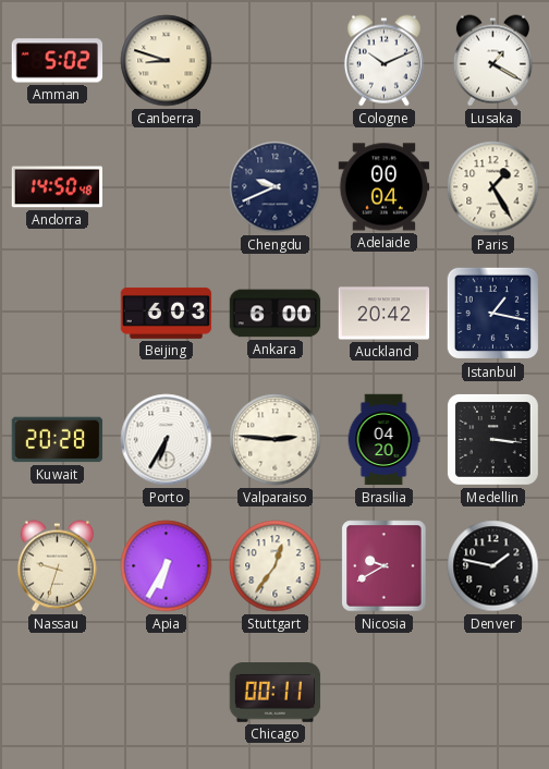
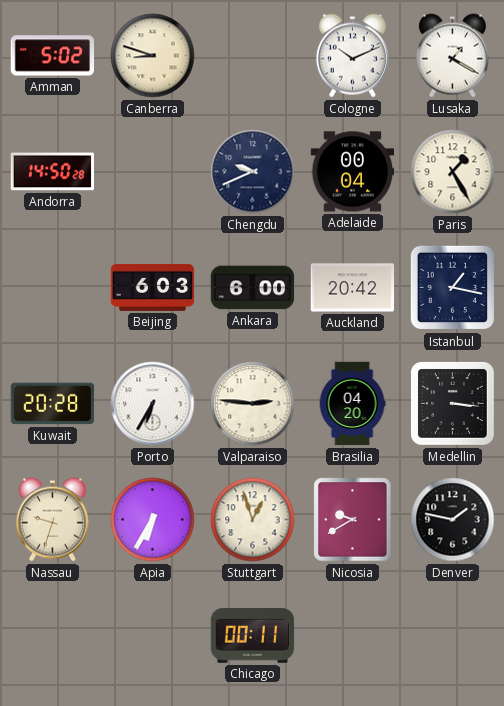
Andorra: 14:50:48 -> 14:50:28 (53, 172)
Stuttgart: 12:36 -> 12:57 (253, 520)
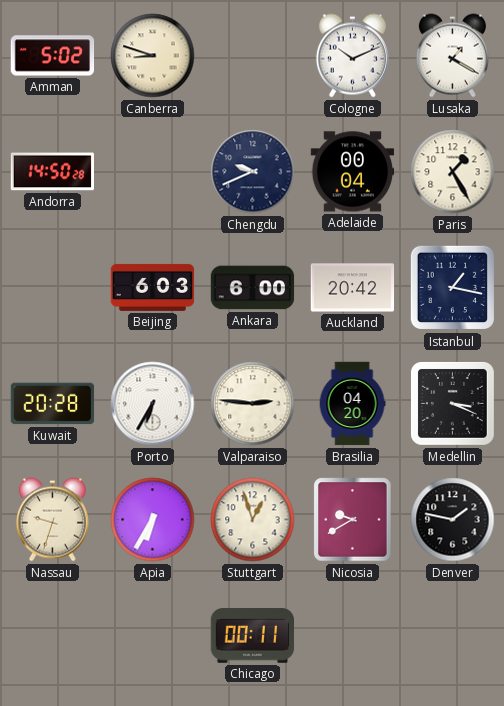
Medellin: 3:16 -> 3:19 (453, 404)
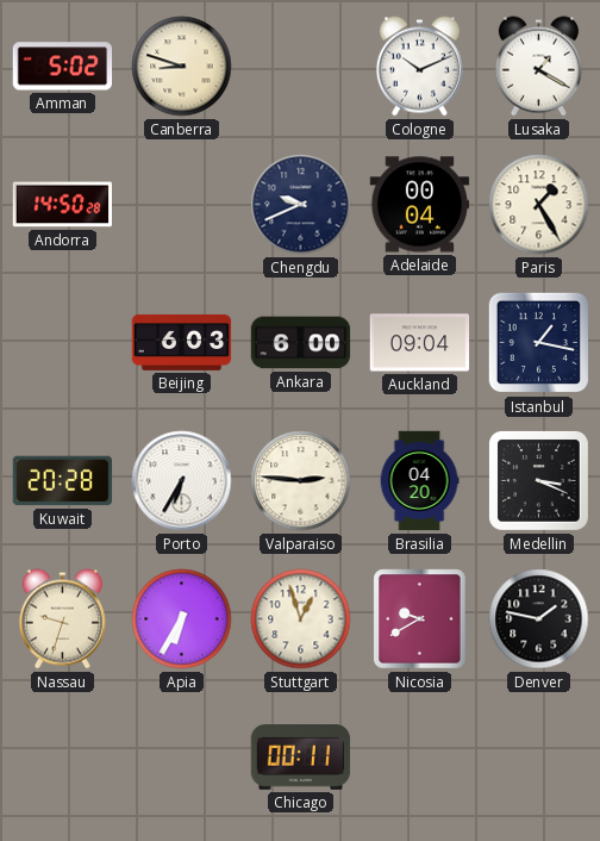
Auckland: 20:42 -> 09:04 (420, 343)
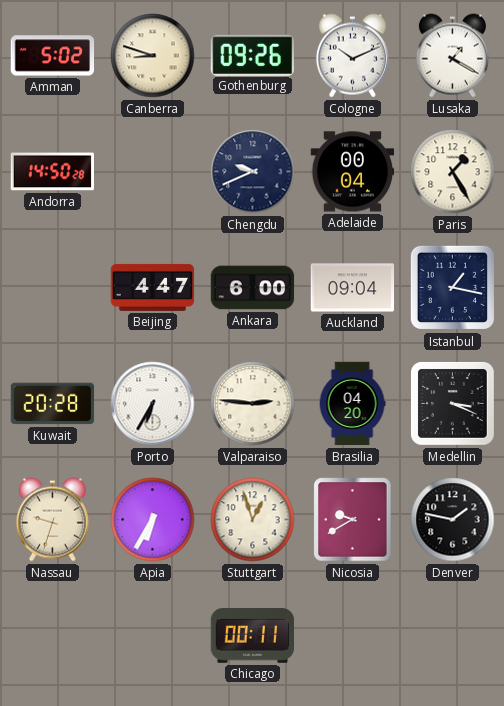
Gothenburg: none -> 09:26 (252, 55)
Beijing: 6:03 -> 4:47 (153, 287)
